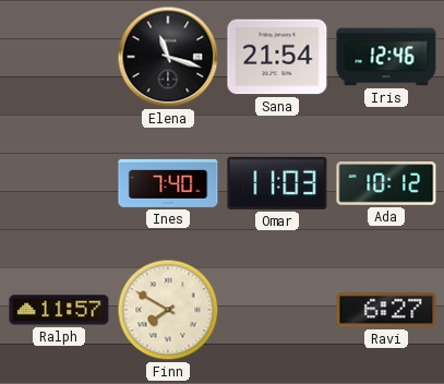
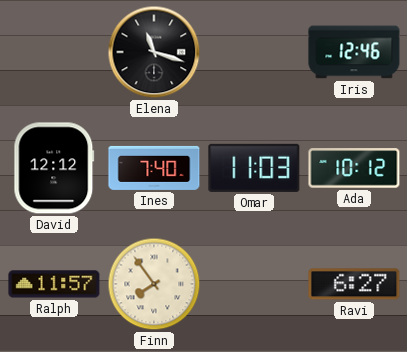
Sana: 21:54 -> none (277, 57)
David: none -> 12:12 (54, 168)
Finn: 7:50 -> 7:54 (154, 284)
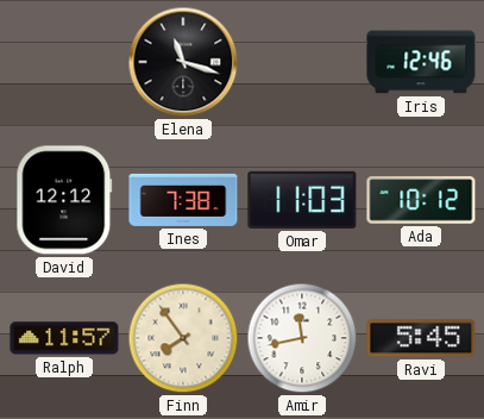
Ines: 7:40 -> 7:38 (183, 200)
Amir: none -> 11:43 (302, 338)
Ravi: 6:27 -> 5:45 (421, 338)
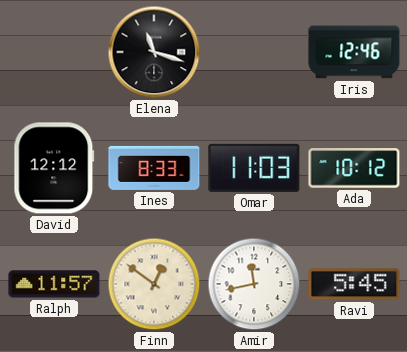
Ines: 7:38 -> 8:33 (154, 168)
Finn: 7:54 -> 12:51 (154, 284)
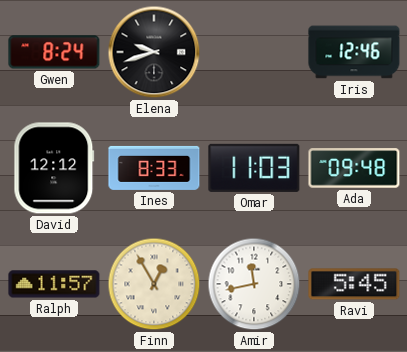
Gwen: none -> 8:24 (54, 52)
Elena: 11:18 -> 9:42 (154, 52)
Ada: 10:12 -> 09:48 (354, 168)
Finn: 12:51 -> 12:55 (154, 284)
